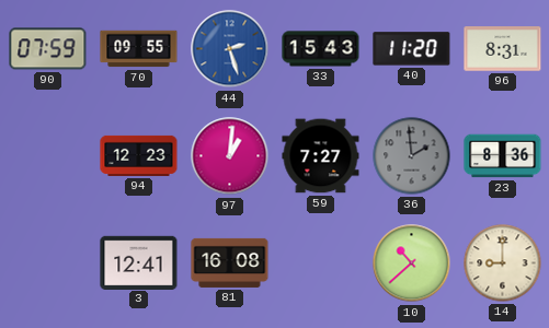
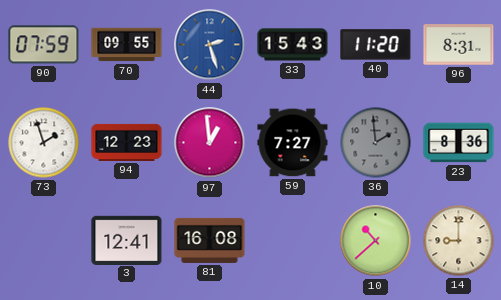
73: none -> 1:57 (44, 143)
97: 1:01 -> 12:59 (210, 143)
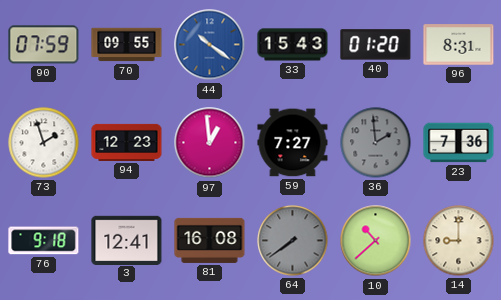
44: 2:27 -> 10:21 (210, 45)
40: 11:20 -> 01:20 (376, 45)
23: 8:36 -> 7:36 (459, 143)
76: none -> 9:18 (44, 241)
64: none -> 7:39 (293, 241)
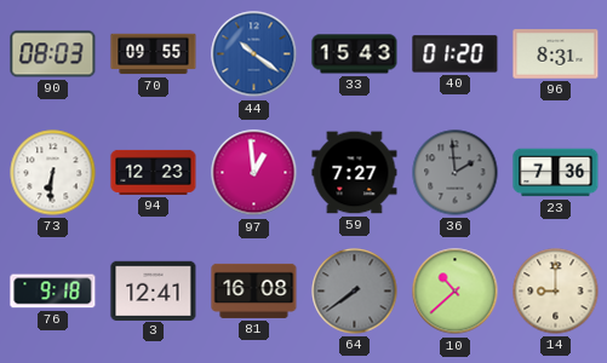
90: 07:59 -> 08:03 (53, 54)
73: 1:57 -> 6:31 (53, 173)
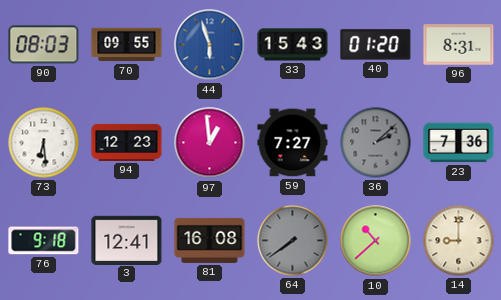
44: 10:21 -> 5:57 (210, 45)
73: 6:31 -> 6:29 (44, 143)
36: 1:59 -> 2:08 (376, 143)
